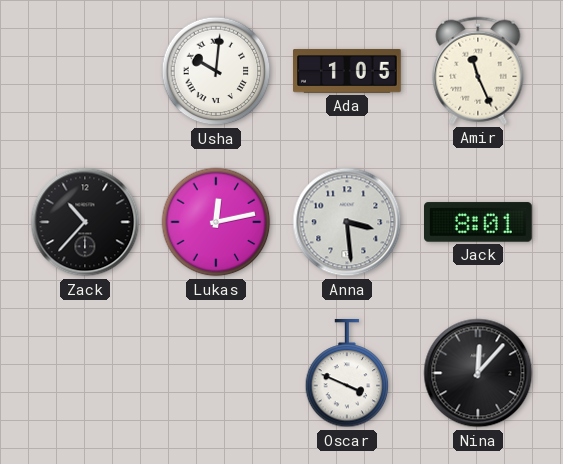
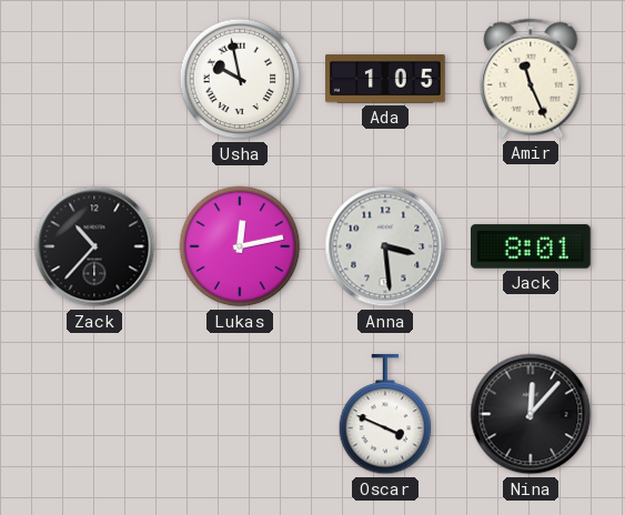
Usha: 10:01 -> 9:58 (240, 79)
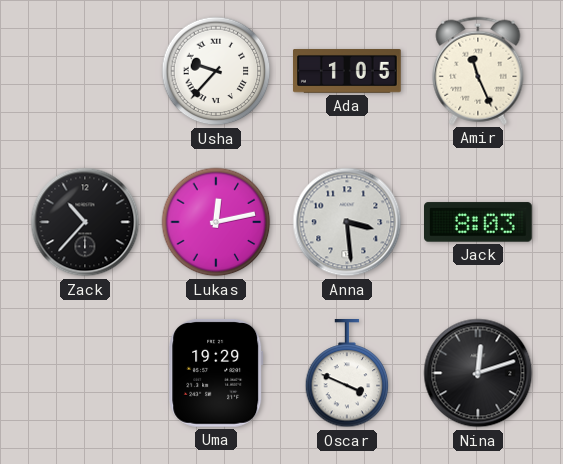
Usha: 9:58 -> 9:37 (216, 71)
Jack: 8:01 -> 8:03 (479, 222)
Uma: none -> 19:29 (216, 373)
Nina: 12:07 -> 12:12 (478, 373)
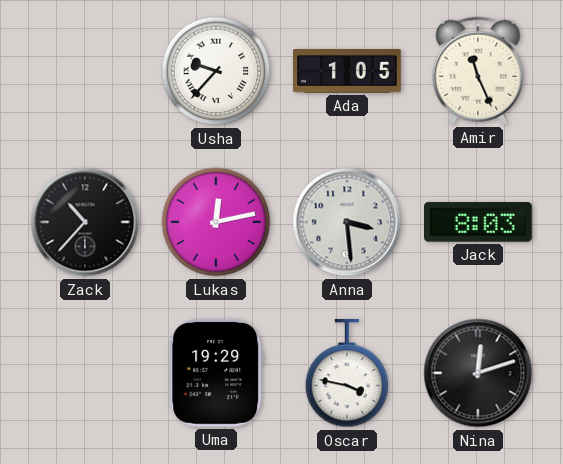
Oscar: 3:49 -> 3:47 (347, 374)
